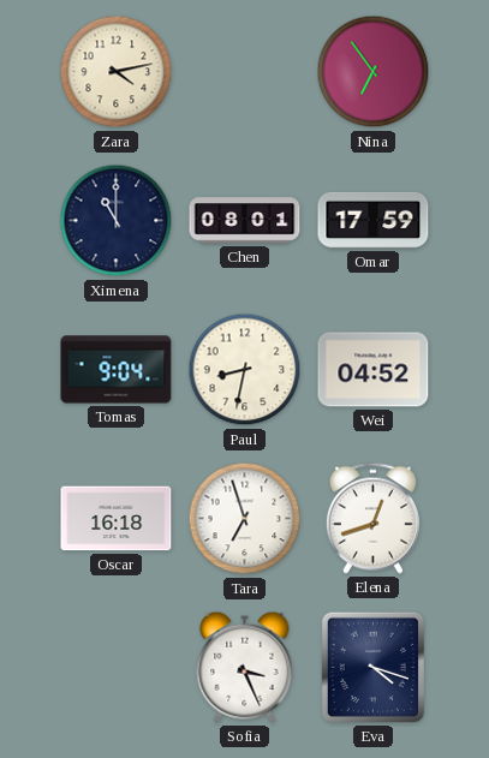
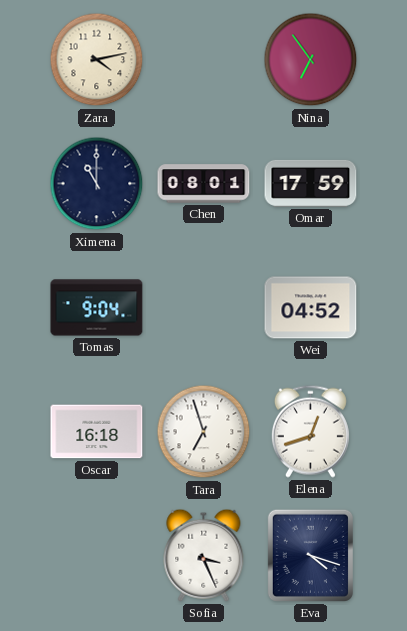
Paul: 8:32 -> none (245, 370)
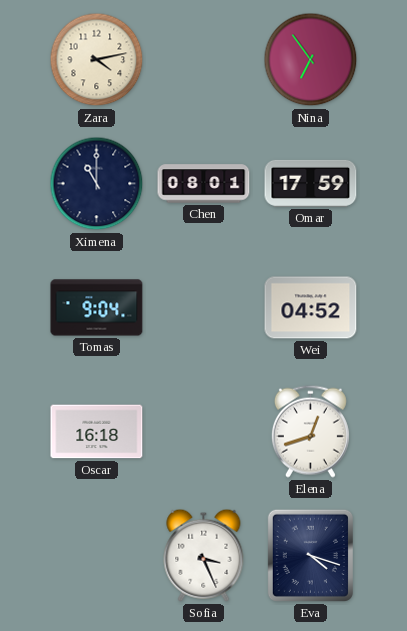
Tara: 6:57 -> none (204, 432)
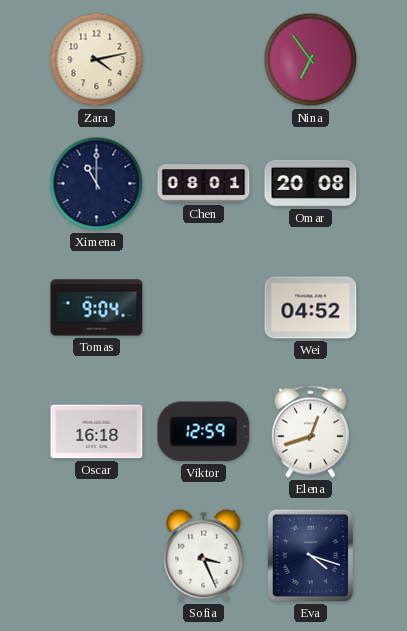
Omar: 17:59 -> 20:08 (311, 183)
Viktor: none -> 12:59 (204, 432)
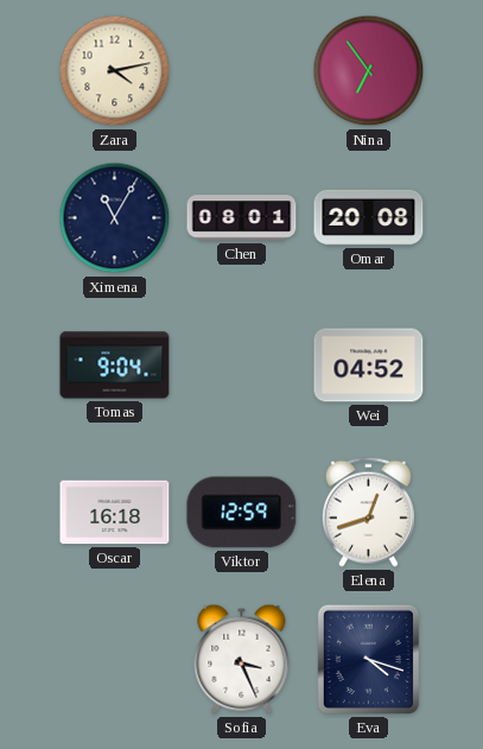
Ximena: 11:00 -> 11:05 (115, 218)
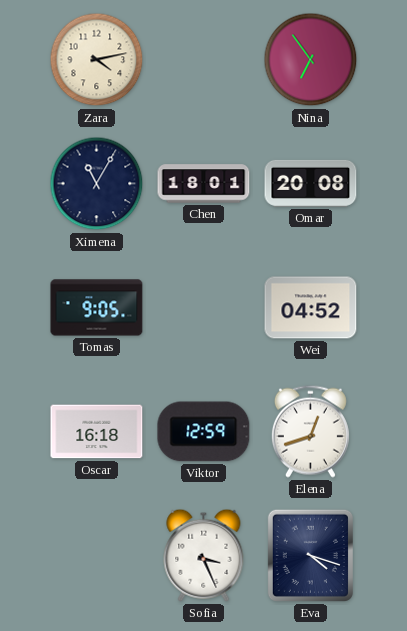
Chen: 08:01 -> 18:01 (204, 184)
Tomas: 9:04 -> 9:05 (97, 308)
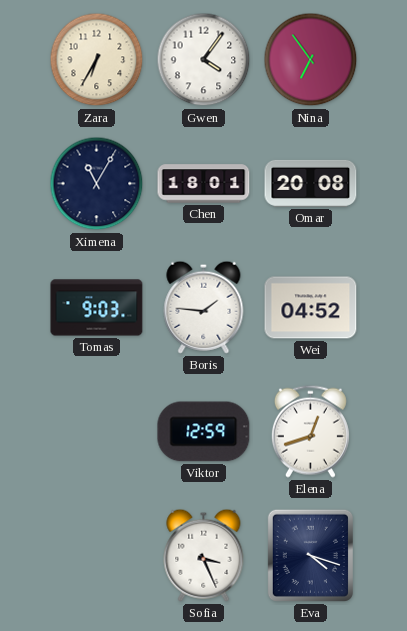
Zara: 4:13 -> 6:35 (97, 60)
Gwen: none -> 4:06 (204, 60)
Tomas: 9:05 -> 9:03 (97, 308)
Boris: none -> 1:46 (204, 307)
Oscar: 16:18 -> none (97, 432)
